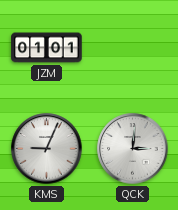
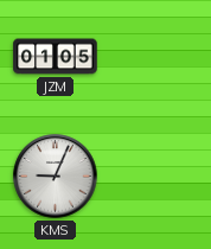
JZM: 01:01 -> 01:05 (56, 57)
QCK: 3:01 -> none (133, 149)
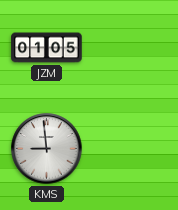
KMS: 9:04 -> 8:59 (47, 149)
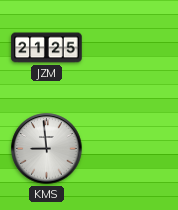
JZM: 01:05 -> 21:25 (47, 48)
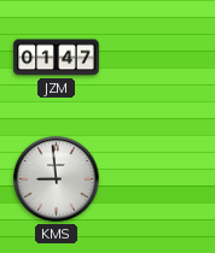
JZM: 21:25 -> 01:47 (57, 58)
